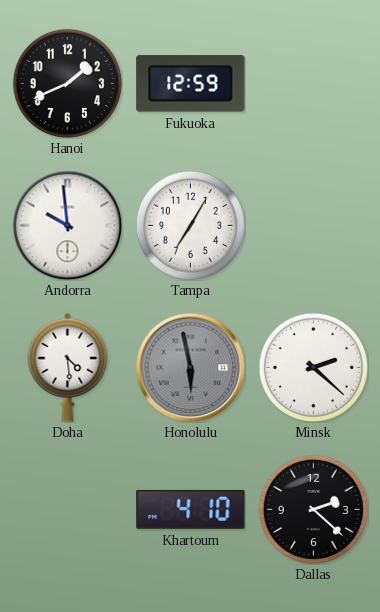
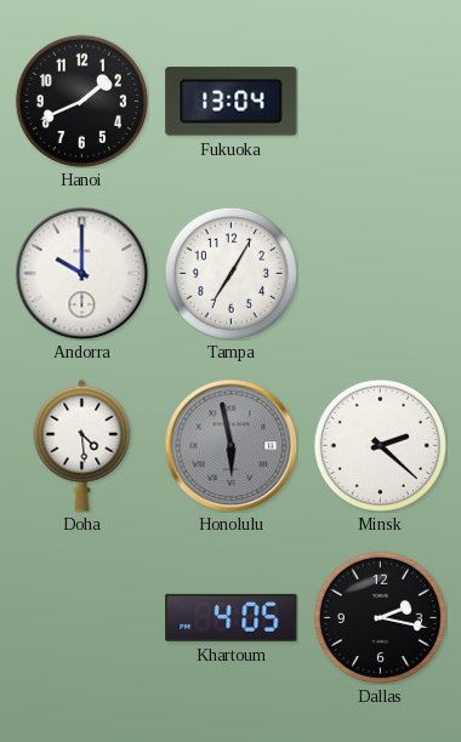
Fukuoka: 12:59 -> 13:04 (232, 102)
Andorra: 9:59 -> 10:00 (81, 273)
Khartoum: 4:10 -> 4:05 (232, 617)
Dallas: 2:22 -> 2:17 (380, 617)
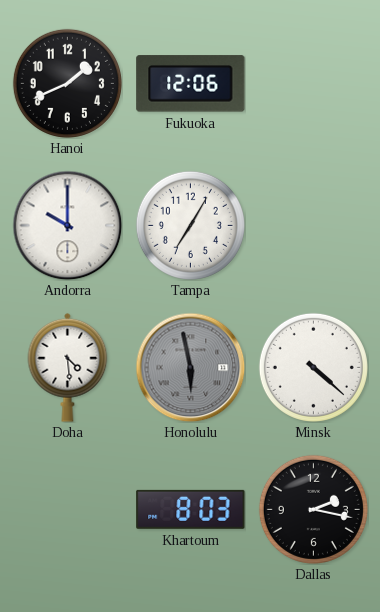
Fukuoka: 13:04 -> 12:06 (191, 84)
Minsk: 2:22 -> 4:22 (313, 367)
Khartoum: 4:05 -> 8:03 (191, 509)
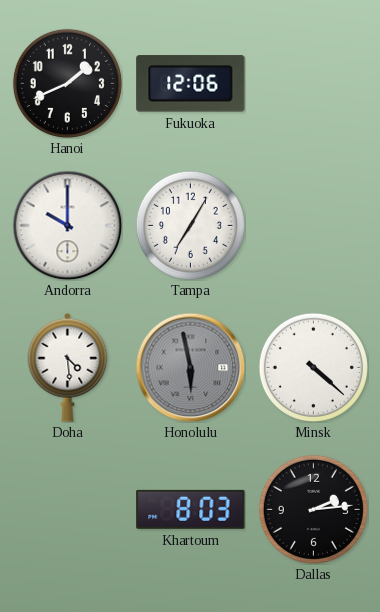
Dallas: 2:17 -> 2:14 (313, 509)
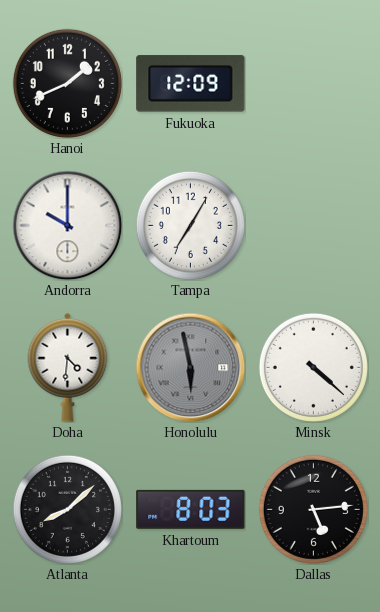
Fukuoka: 12:06 -> 12:09 (191, 84)
Doha: 4:29 -> 4:31 (68, 367)
Atlanta: none -> 8:08 (67, 509)
Dallas: 2:14 -> 5:14 (313, 509)
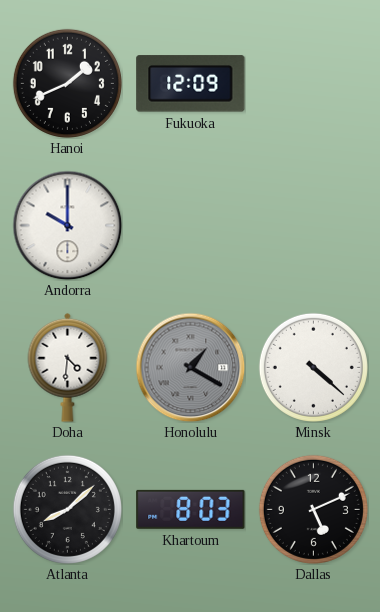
Tampa: 7:05 -> none (190, 225)
Honolulu: 5:58 -> 1:20 (190, 367)
Dallas: 5:14 -> 5:11 (313, 509)
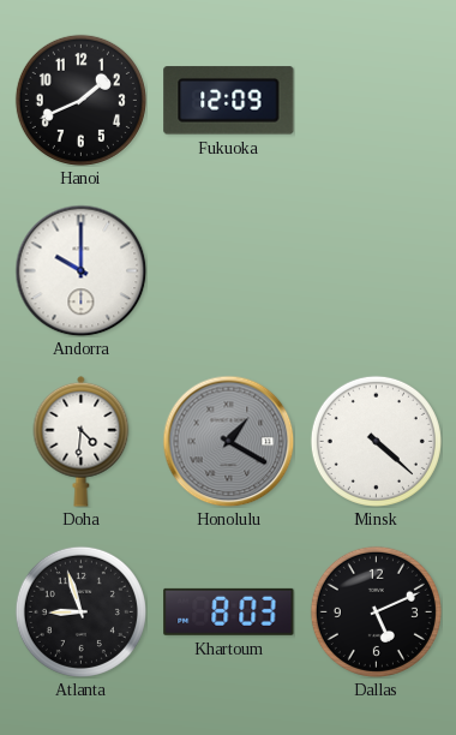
Atlanta: 8:08 -> 8:57 (80, 611)
